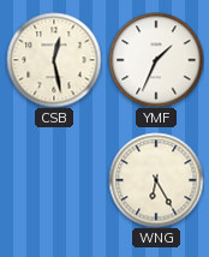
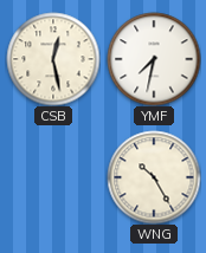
YMF: 1:34 -> 7:32 (154, 59)
WNG: 6:25 -> 10:25 (154, 177)
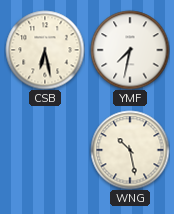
CSB: 12:28 -> 6:28 (45, 50)
WNG: 10:25 -> 10:28 (130, 150)
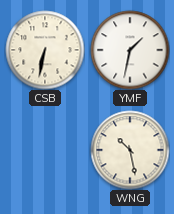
CSB: 6:28 -> 6:32 (45, 50)
YMF: 7:32 -> 1:32 (130, 50)
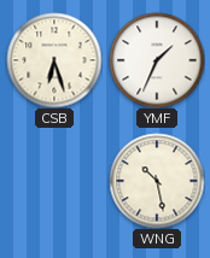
CSB: 6:32 -> 6:27 (54, 60)
YMF: 1:32 -> 1:34 (157, 60)
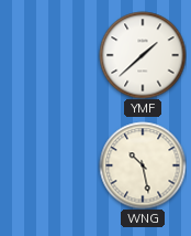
CSB: 6:27 -> none (54, 60)
YMF: 1:34 -> 1:38 (143, 55)
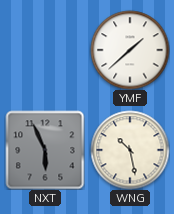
NXT: none -> 5:56 (45, 150)
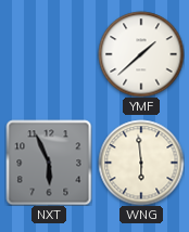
WNG: 10:28 -> 5:59 (141, 163)
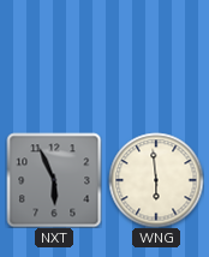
YMF: 1:38 -> none (141, 54)
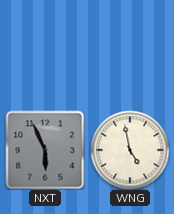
WNG: 5:59 -> 4:58 (130, 150)
